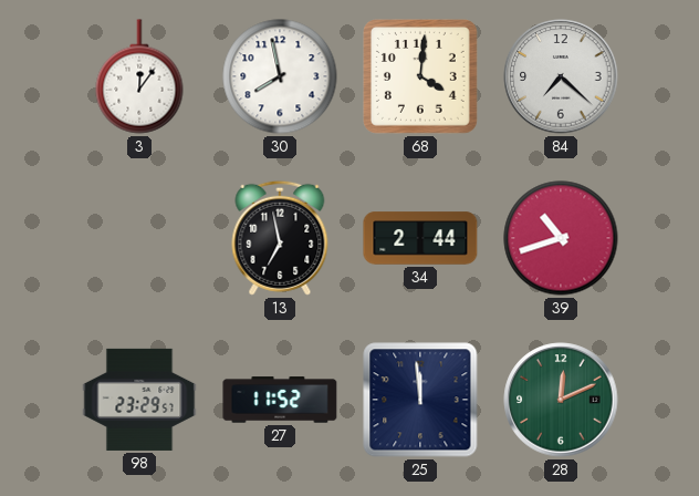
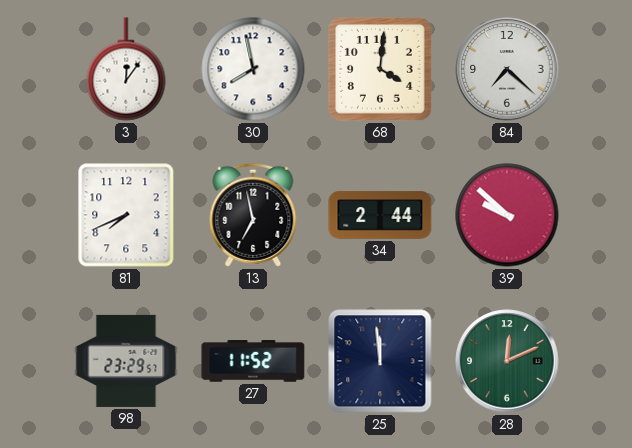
81: none -> 7:41 (126, 215)
39: 10:42 -> 9:52 (507, 215)
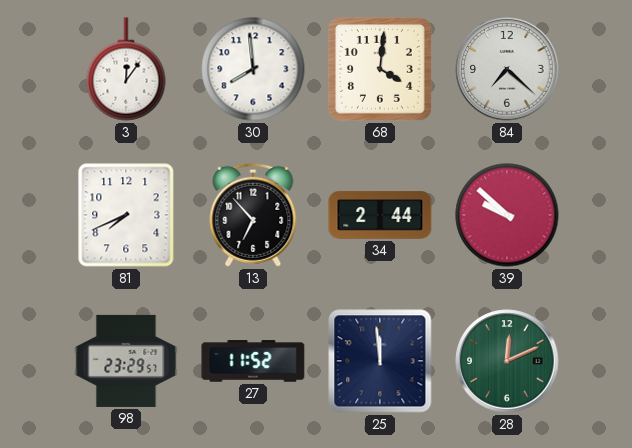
30: 7:58 -> 7:59 (253, 69)
13: 6:58 -> 6:53 (253, 215)
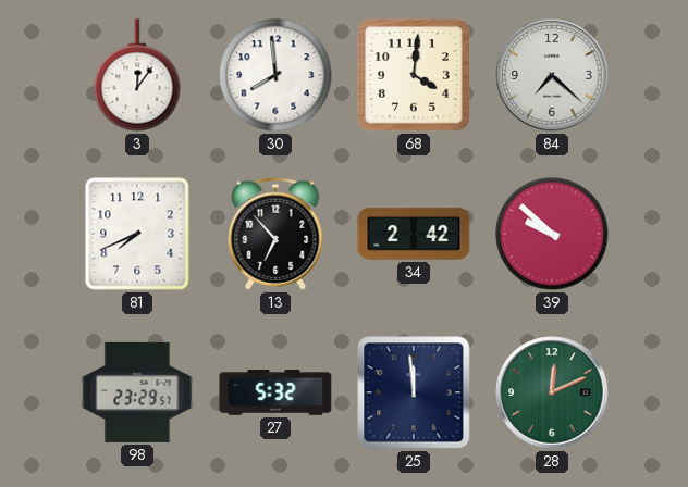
34: 2:44 -> 2:42 (414, 234)
27: 11:52 -> 5:32 (275, 392)
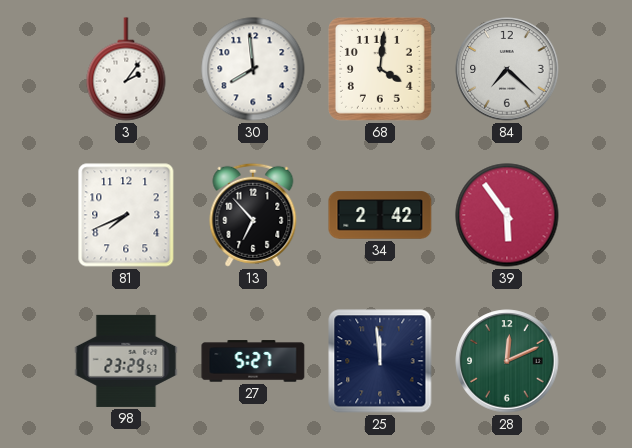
3: 12:06 -> 2:06 (126, 69)
39: 9:52 -> 5:54 (507, 215)
27: 5:32 -> 5:27 (253, 361)
